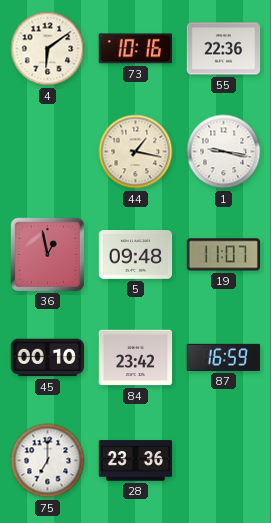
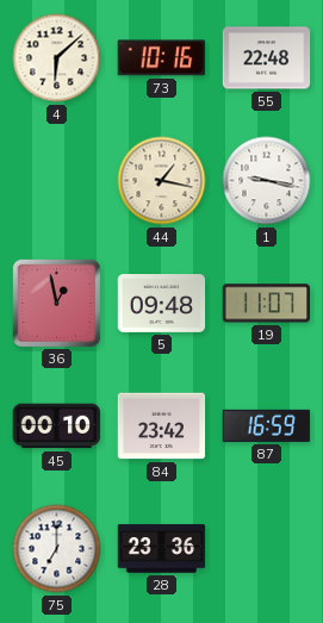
4: 6:09 -> 6:08 (57, 58)
55: 22:36 -> 22:48 (267, 58)
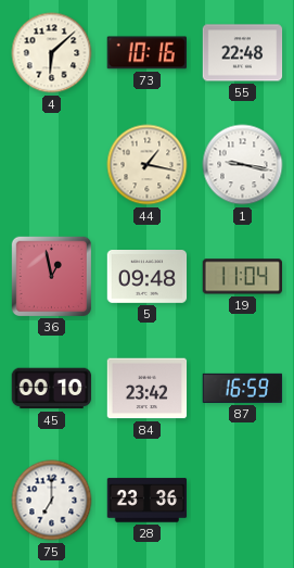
19: 11:07 -> 11:04 (242, 277)
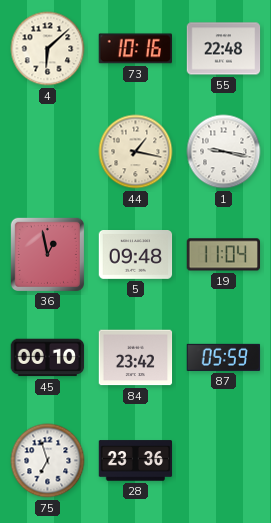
87: 16:59 -> 05:59 (224, 357)
75: 7:00 -> 6:57 (48, 461)
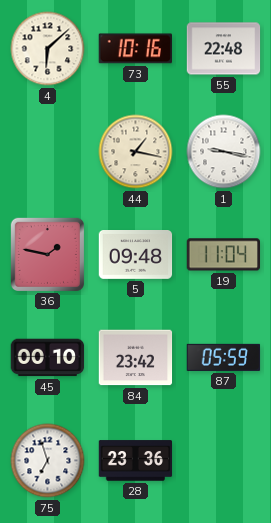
36: 12:58 -> 1:47 (47, 254)
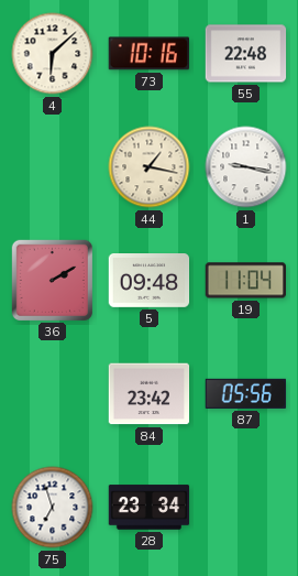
36: 1:47 -> 2:10 (52, 280)
45: 00:10 -> none (48, 358)
87: 05:59 -> 05:56 (246, 393)
28: 23:36 -> 23:34 (150, 508)
